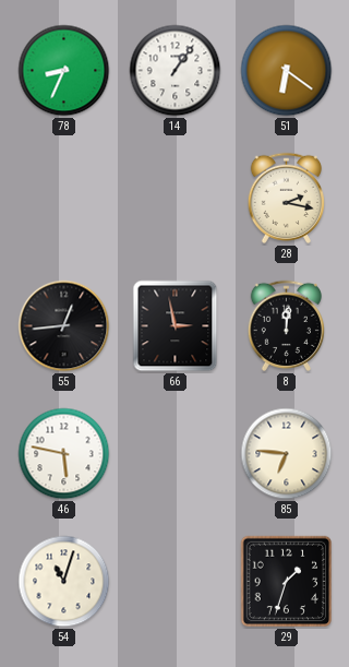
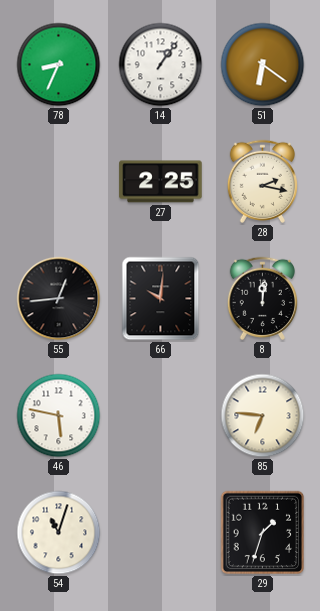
27: none -> 2:25 (161, 182)
66: 2:58 -> 10:01 (161, 299)
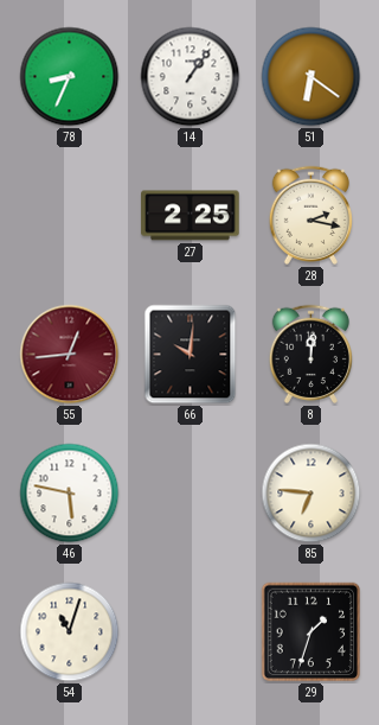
55 dial: black -> burgundy (70, 355)
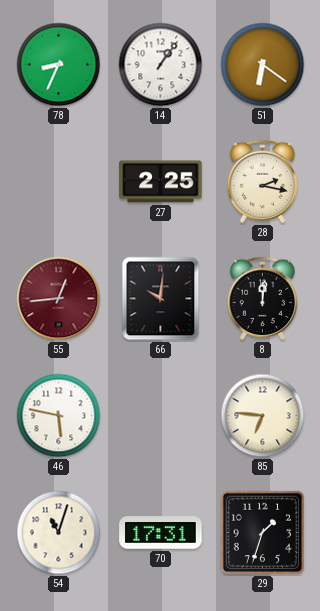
70: none -> 17:31 (161, 533)
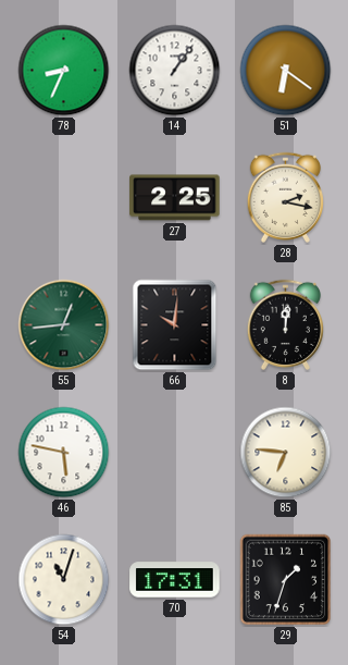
55 dial: burgundy -> green (64, 325)
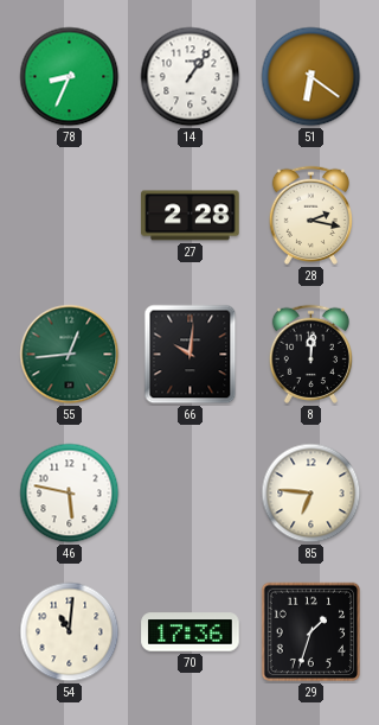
27: 2:25 -> 2:28 (191, 216)
54: 11:03 -> 11:01 (70, 632)
70: 17:31 -> 17:36 (191, 632)
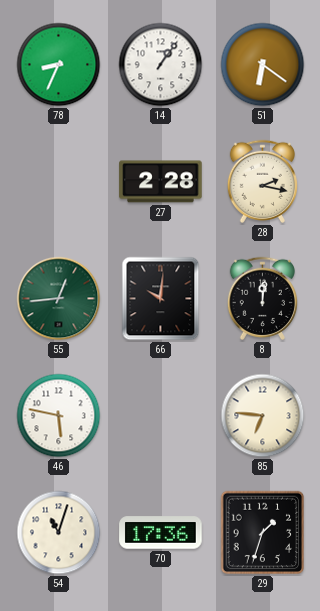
54: 11:01 -> 11:03 (59, 533)
